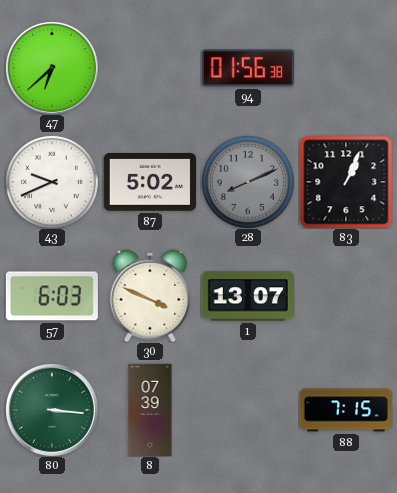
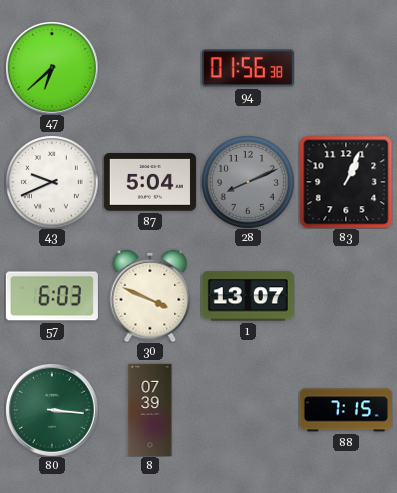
87: 5:02 -> 5:04 (150, 183)
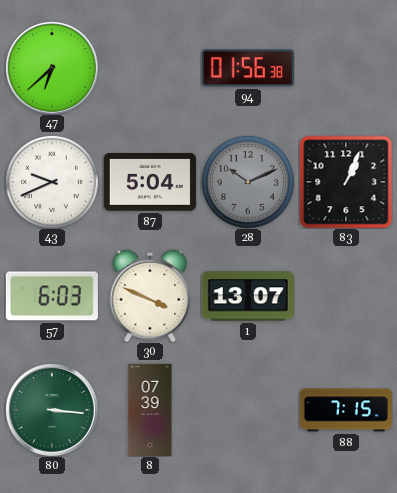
28: 8:11 -> 10:11 (248, 182)
